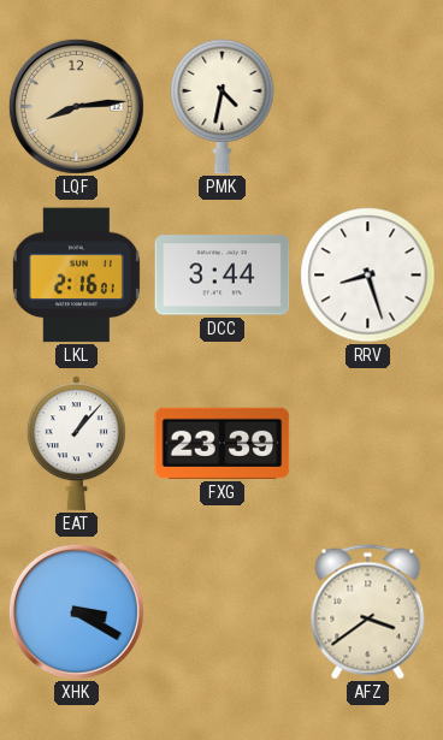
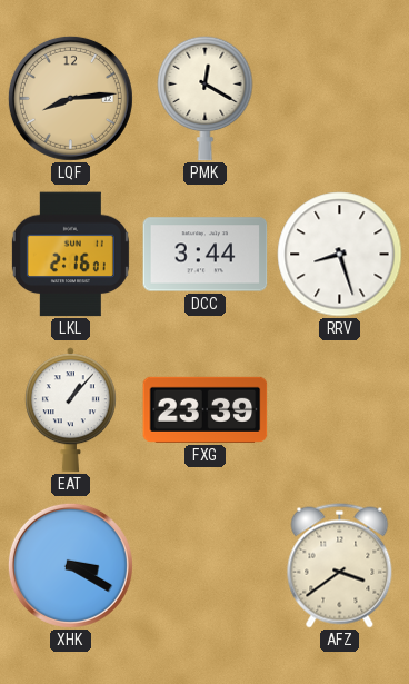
PMK: 4:32 -> 12:20 (206, 98)
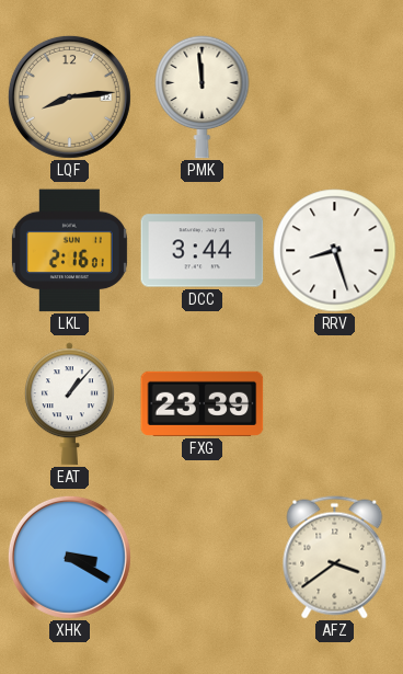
PMK: 12:20 -> 11:59 (203, 96)
